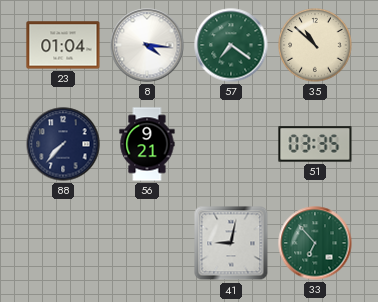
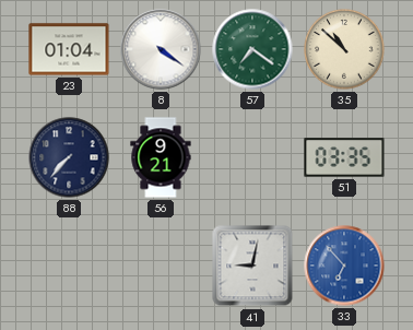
8: 4:16 -> 4:21 (161, 49)
33 dial: green -> blue (344, 266)
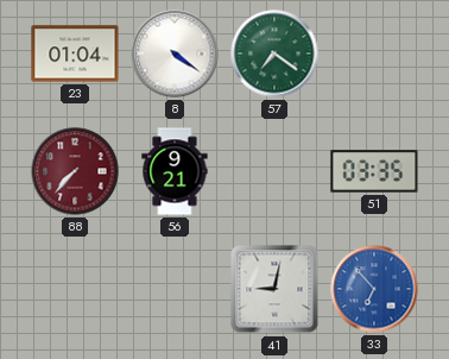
35: 10:52 -> none (344, 49)
88 dial: navy -> burgundy (75, 171)
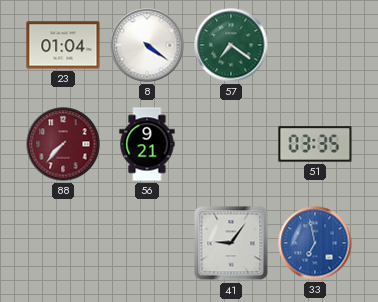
41: 9:02 -> 9:06 (231, 243)
33: 6:53 -> 6:58 (315, 243)
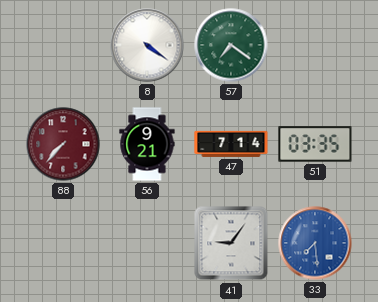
23: 01:04 -> none (63, 45)
47: none -> 7:14 (231, 144)
33: 6:58 -> 7:29 (315, 243)
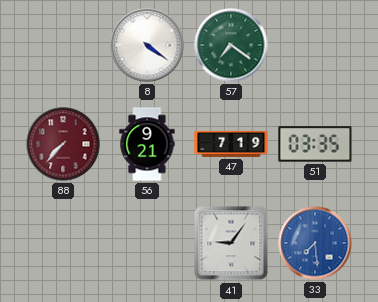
47: 7:14 -> 7:19 (231, 144)
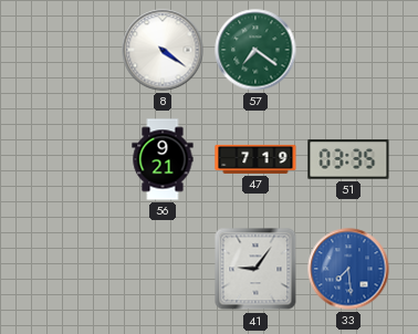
88: 7:37 -> none (63, 144)
